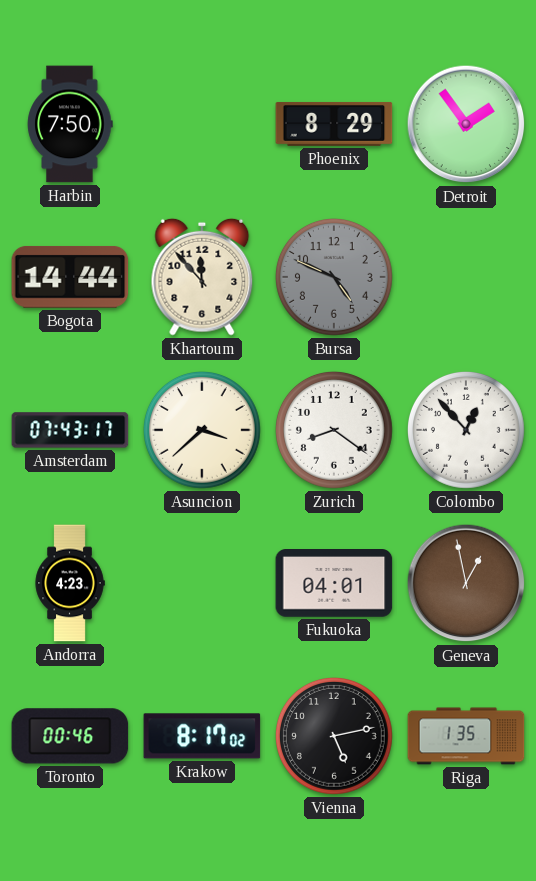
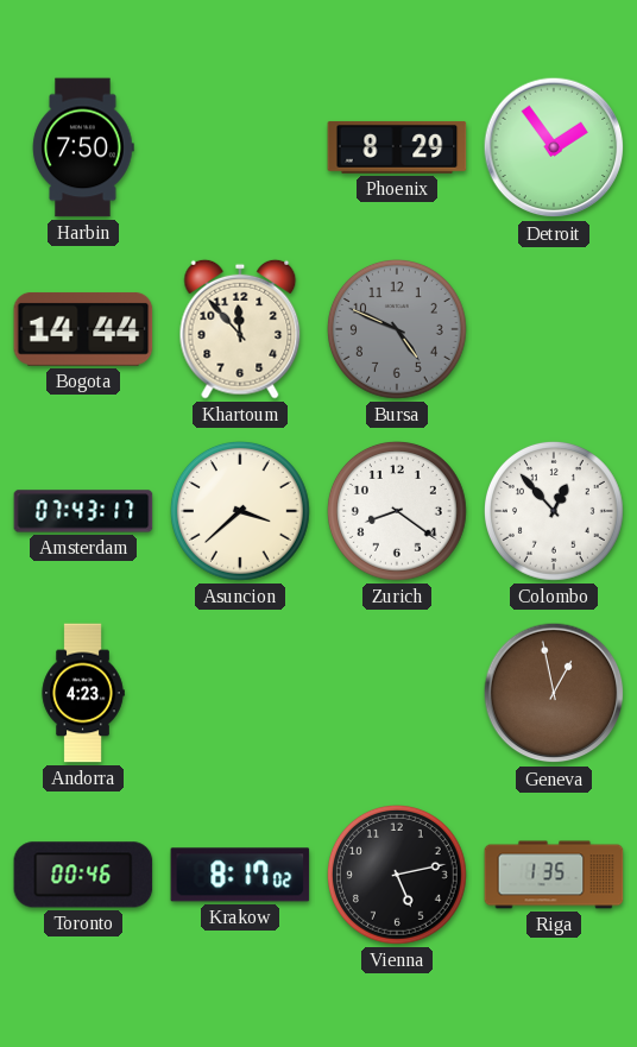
Fukuoka: 04:01 -> none (334, 584)
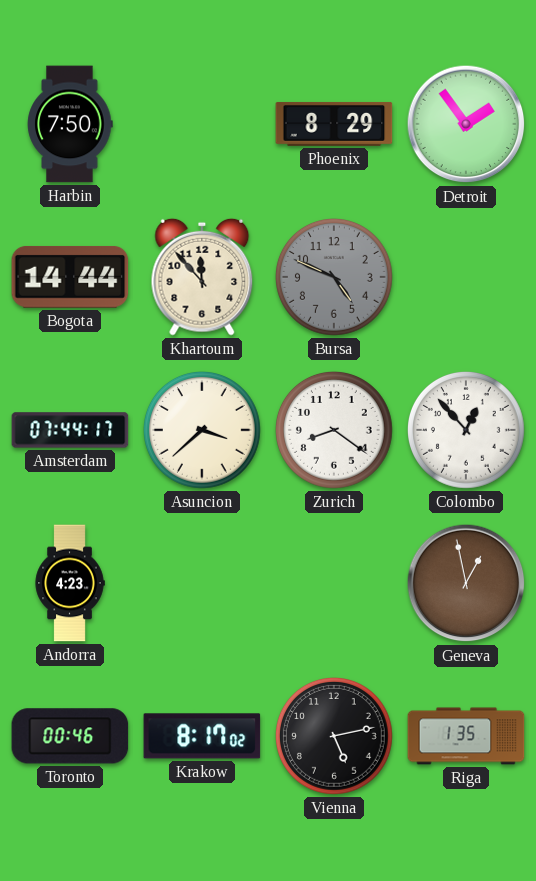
Amsterdam: 07:43 -> 07:44 (70, 430)
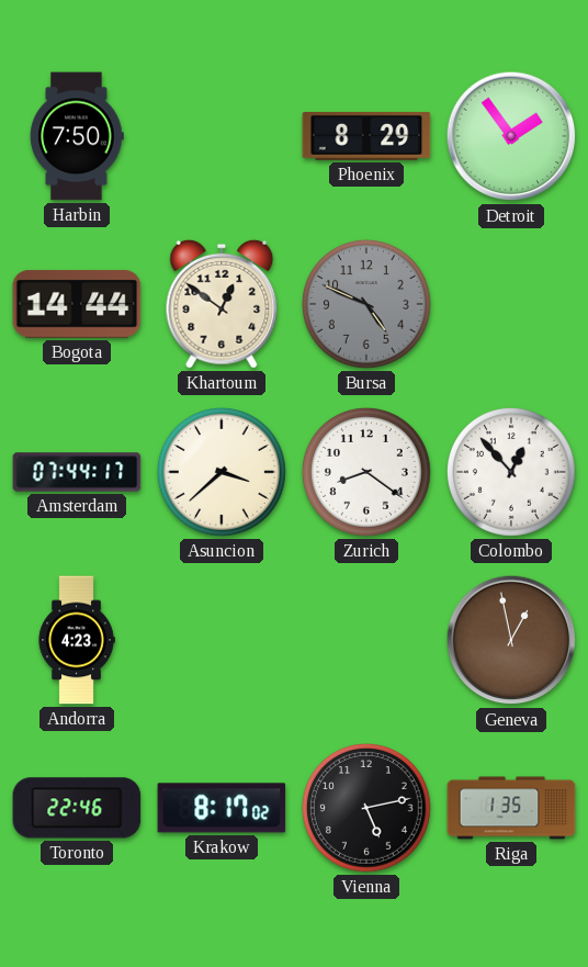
Khartoum: 11:53 -> 12:51 (222, 304)
Toronto: 00:46 -> 22:46 (77, 808)
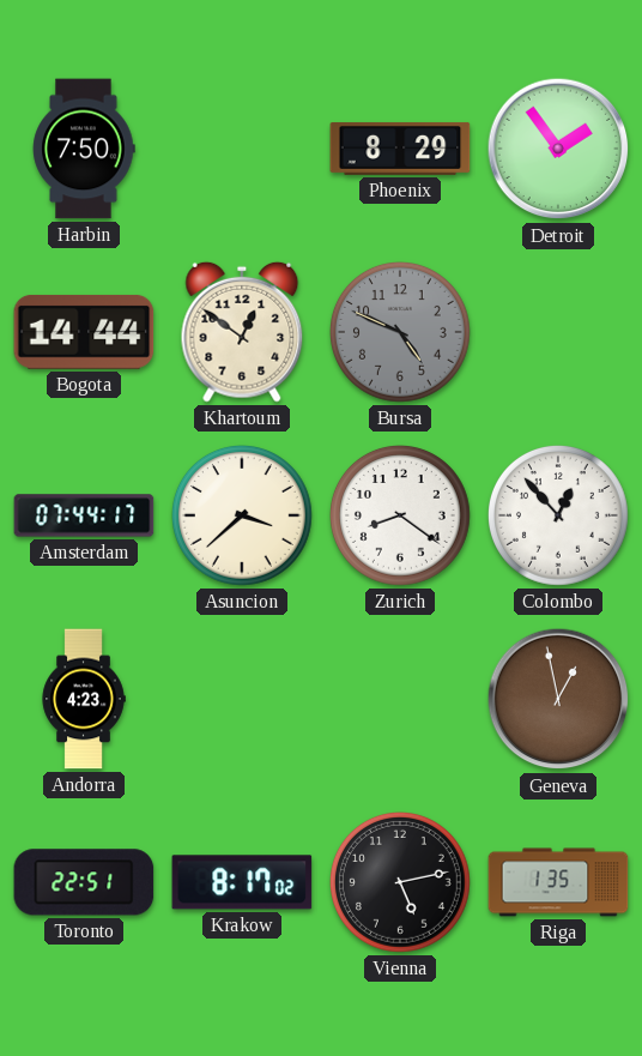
Toronto: 22:46 -> 22:51 (84, 882)
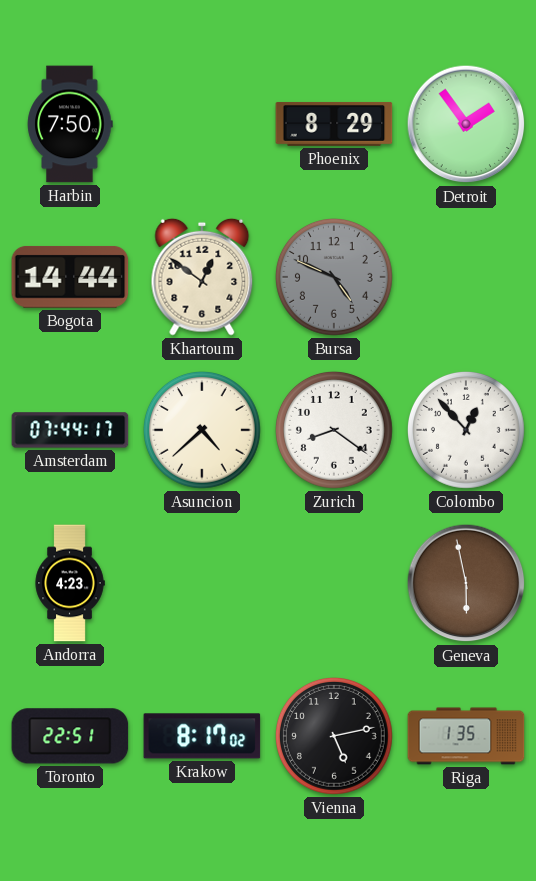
Asuncion: 3:38 -> 4:38 (203, 431)
Geneva: 12:58 -> 5:58 (466, 583)
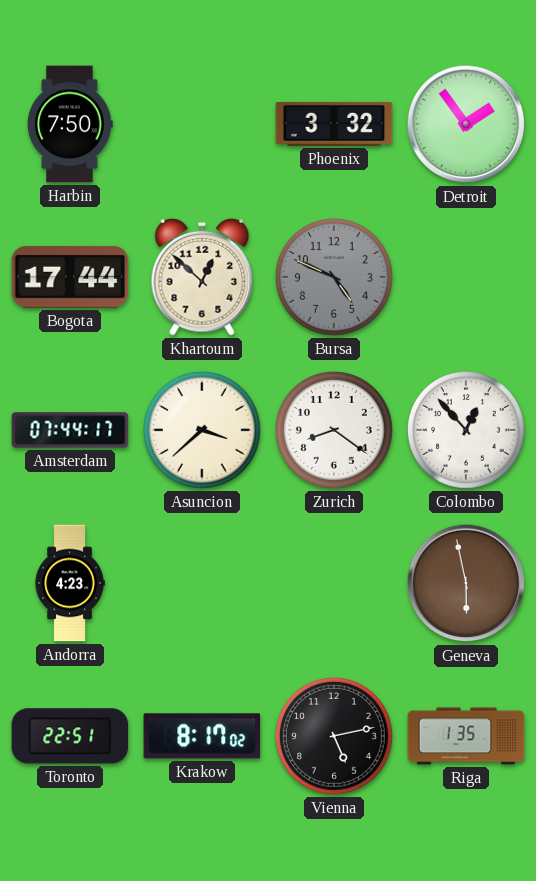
Phoenix: 8:29 -> 3:32 (334, 124)
Bogota: 14:44 -> 17:44 (70, 277)
Khartoum: 12:51 -> 12:52 (202, 277)
Asuncion: 4:38 -> 3:38 (203, 431)
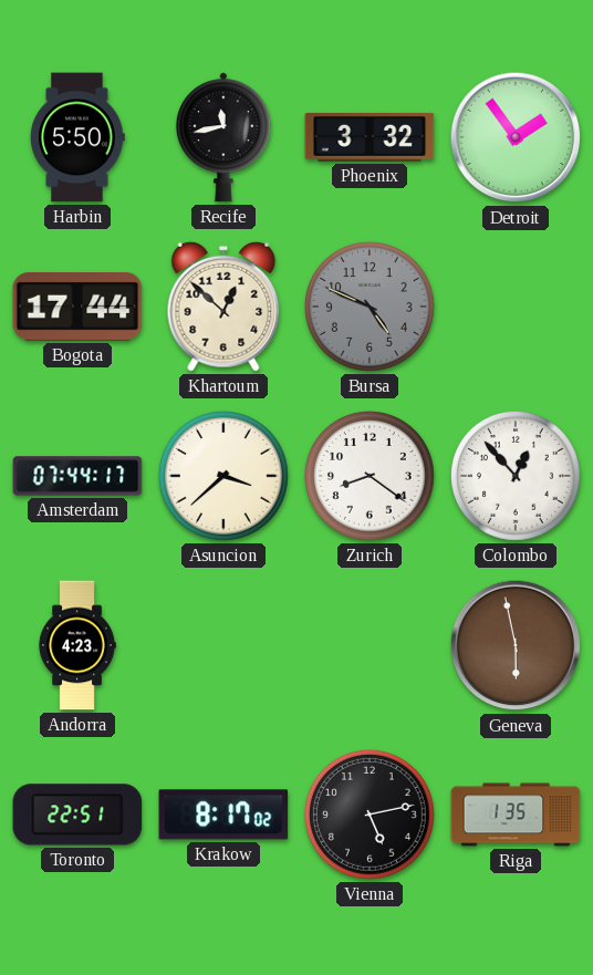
Harbin: 7:50 -> 5:50 (77, 137)
Recife: none -> 11:43 (223, 137)
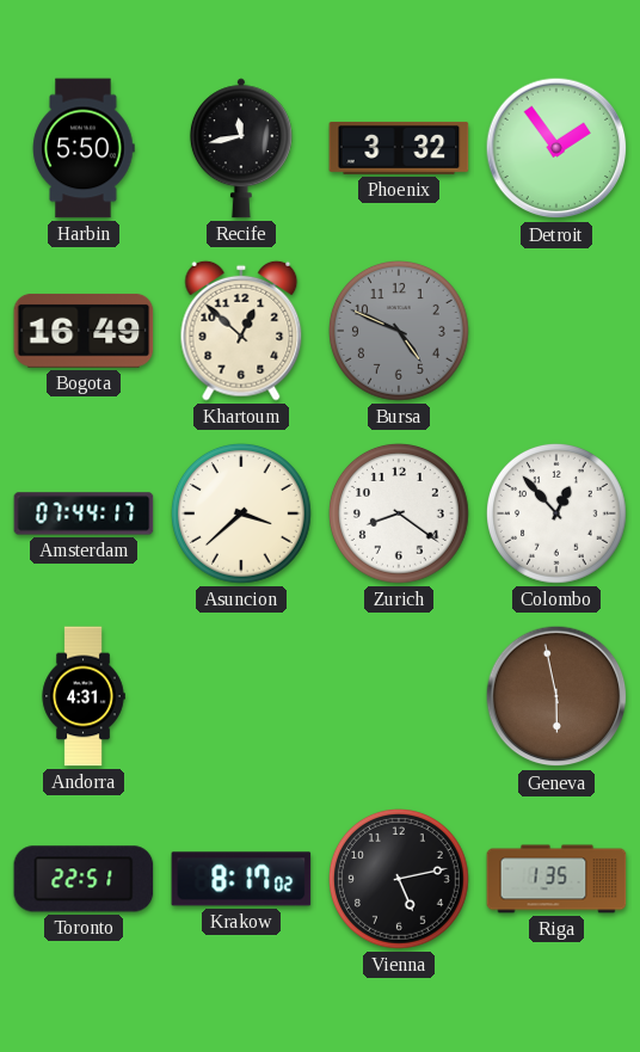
Bogota: 17:44 -> 16:49 (84, 331)
Andorra: 4:23 -> 4:31 (84, 696)
